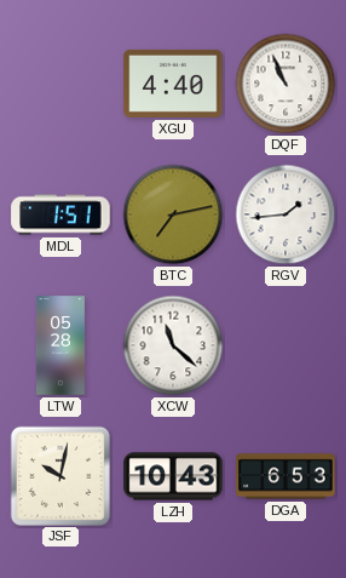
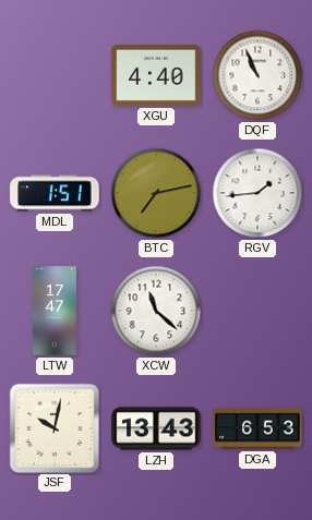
LTW: 05:28 -> 17:47 (55, 311)
LZH: 10:43 -> 13:43 (156, 428)
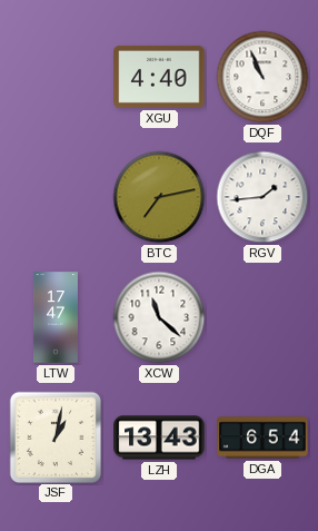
MDL: 1:51 -> none (55, 193)
JSF: 10:02 -> 1:02 (54, 436)
DGA: 6:53 -> 6:54 (262, 437)
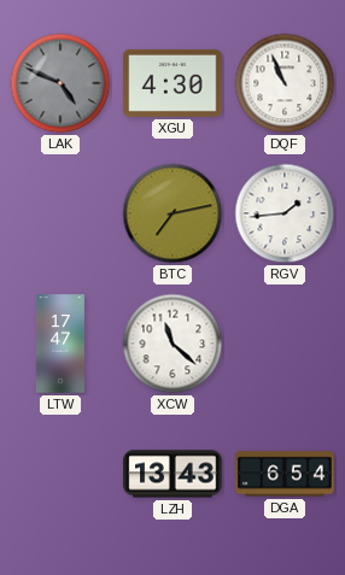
LAK: none -> 4:49 (60, 83)
XGU: 4:40 -> 4:30 (172, 83)
JSF: 1:02 -> none (54, 436)
